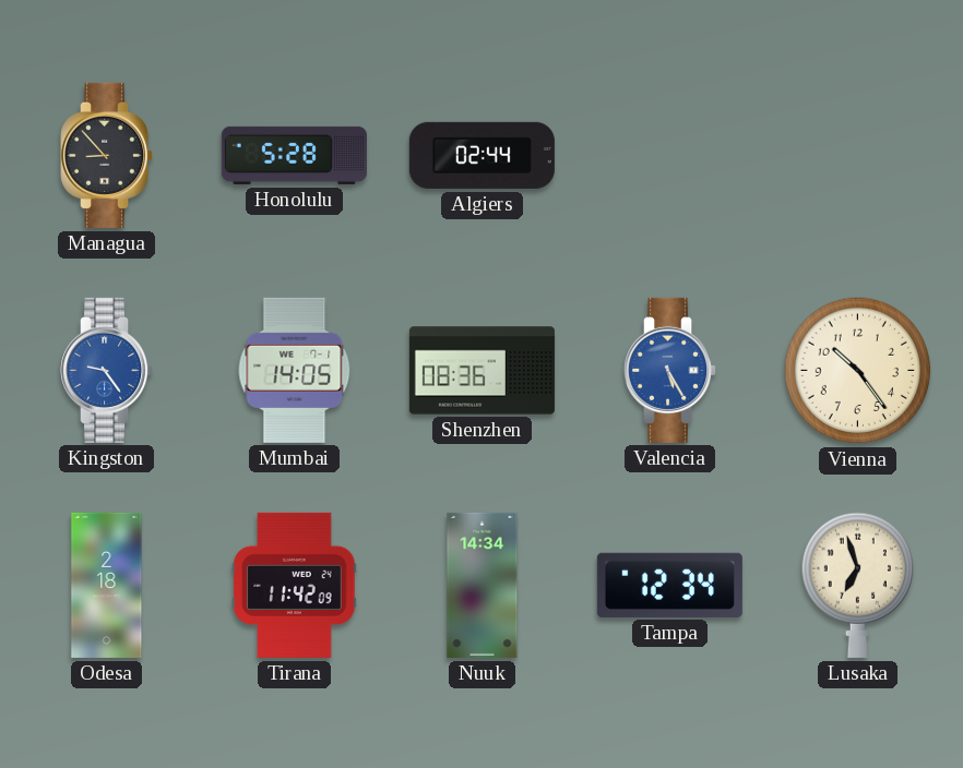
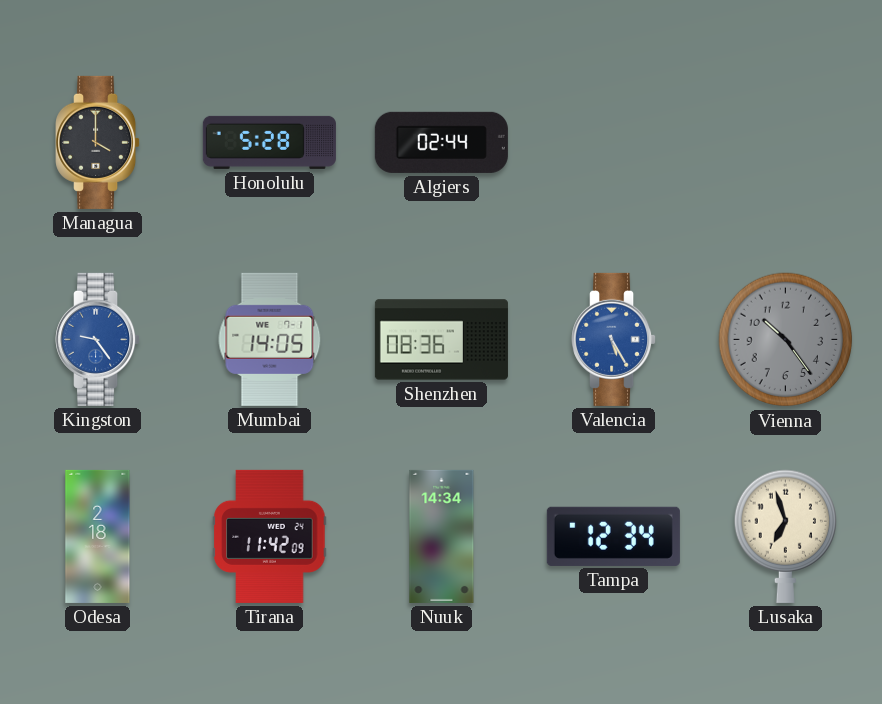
Managua: 8:53 -> 4:00 (98, 142)
Vienna dial: cream -> grey (786, 340)
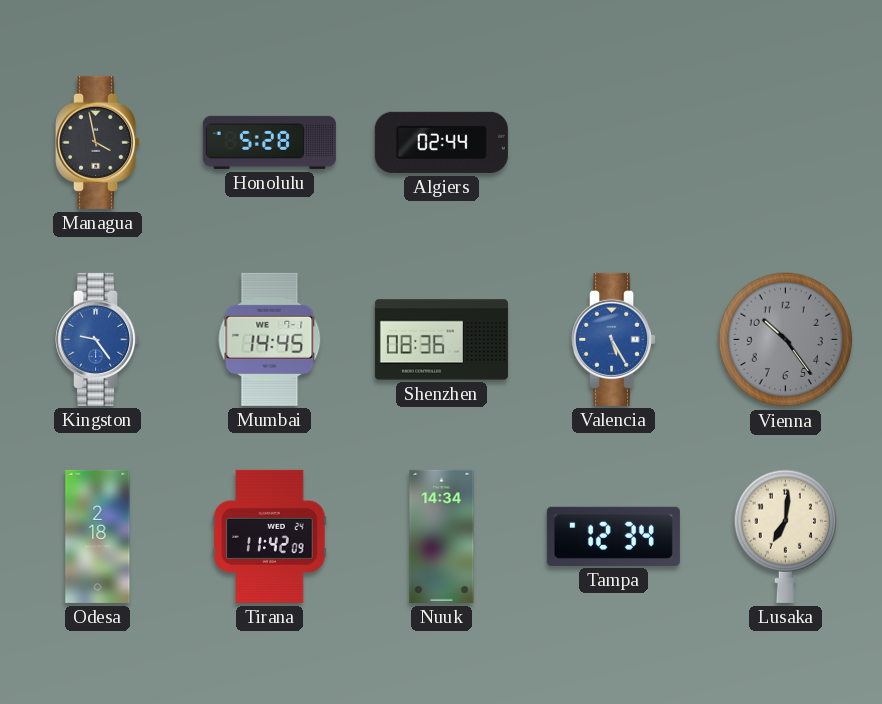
Managua: 4:00 -> 3:58 (98, 142)
Mumbai: 14:05 -> 14:45 (270, 339)
Lusaka: 6:57 -> 7:01 (785, 536)
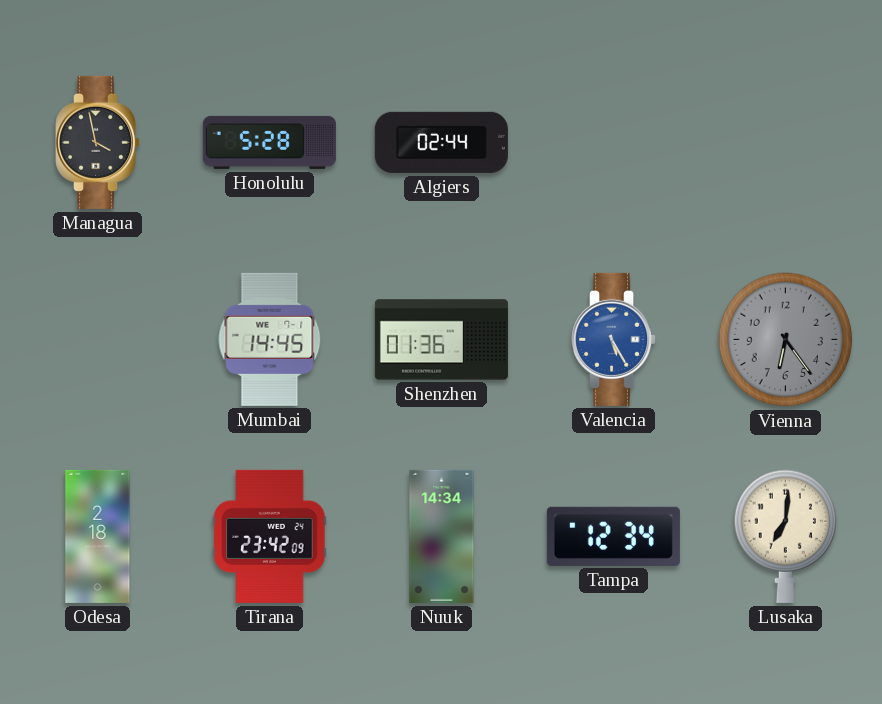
Kingston: 9:24 -> none (98, 339)
Shenzhen: 08:36 -> 01:36 (441, 340)
Vienna: 10:24 -> 6:24 (786, 340)
Tirana: 11:42 -> 23:42 (270, 536)
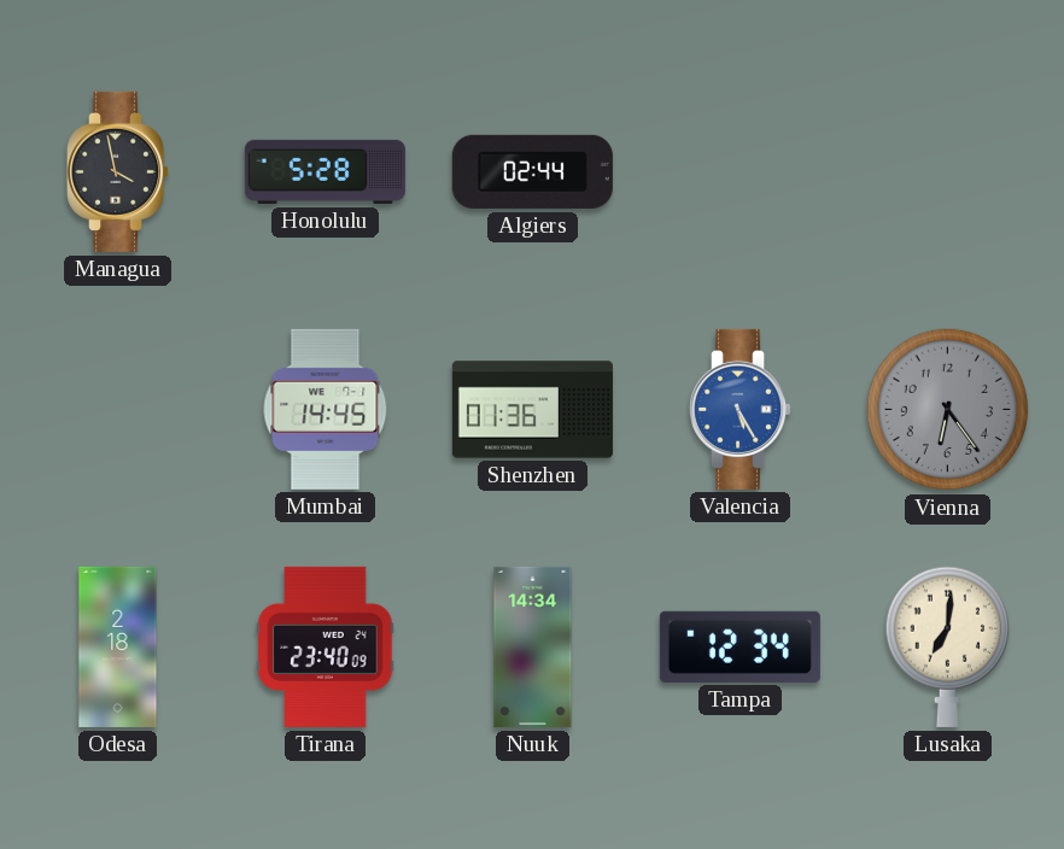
Tirana: 23:42 -> 23:40 (326, 646)
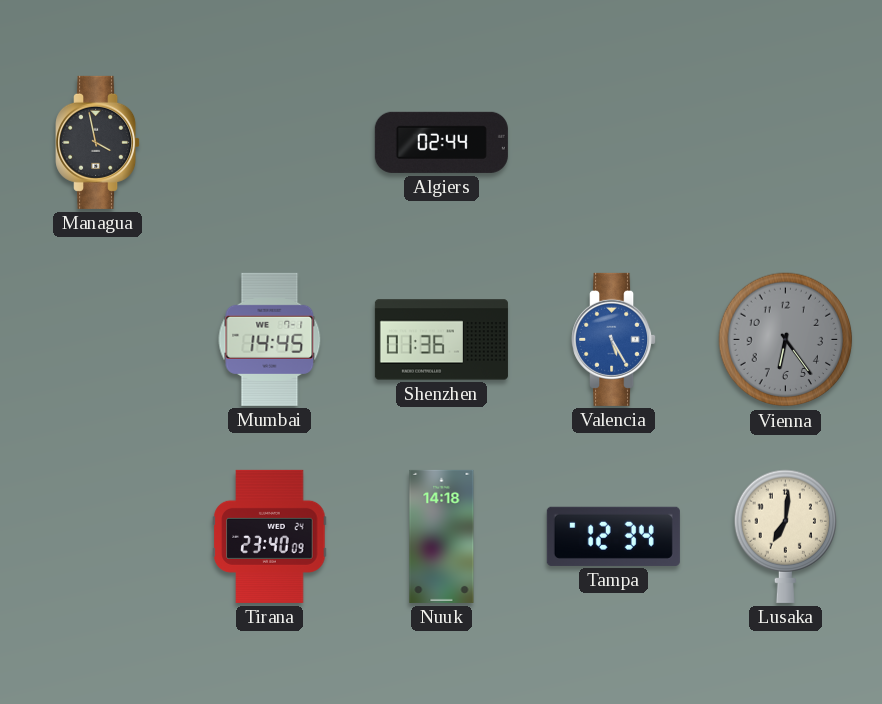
Honolulu: 5:28 -> none (325, 171)
Odesa: 2:18 -> none (118, 646)
Nuuk: 14:34 -> 14:18 (442, 536)
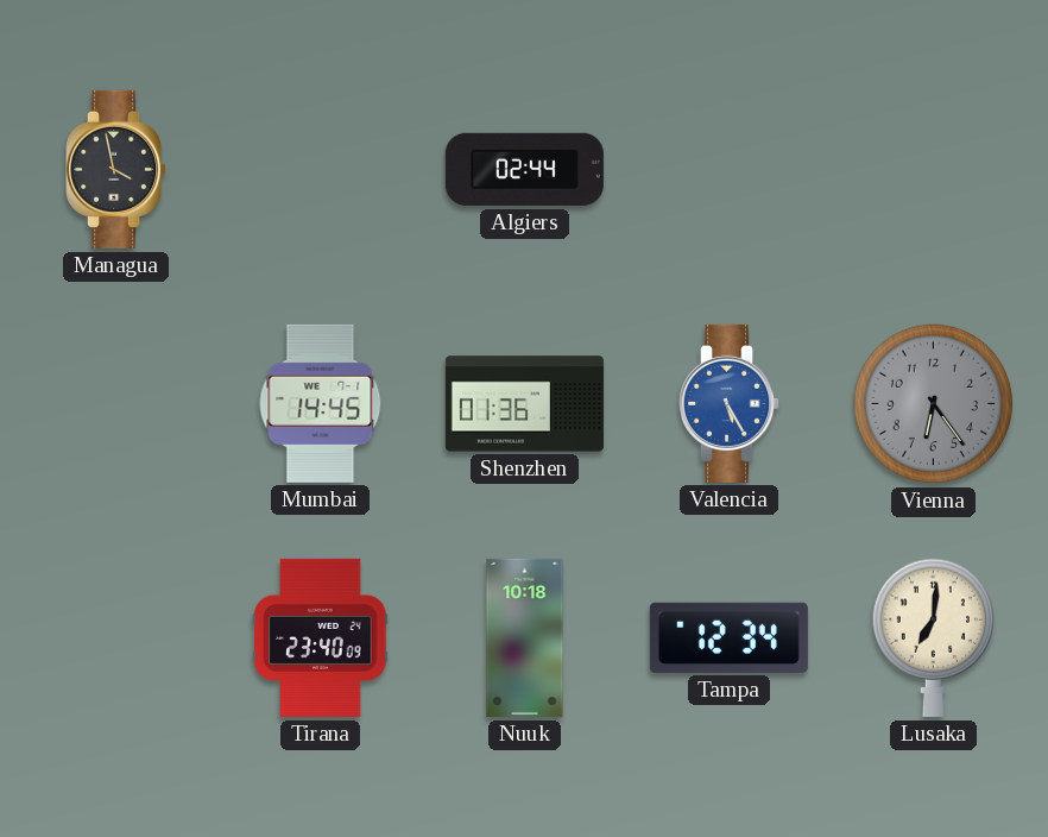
Nuuk: 14:18 -> 10:18 (525, 637)
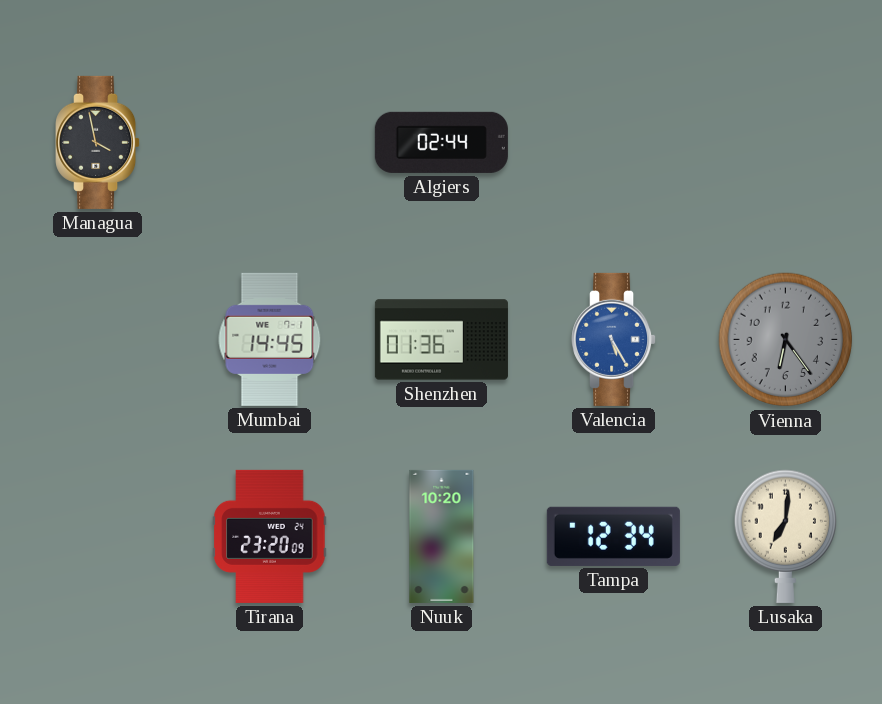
Tirana: 23:40 -> 23:20 (270, 536)
Nuuk: 10:18 -> 10:20 (442, 536)
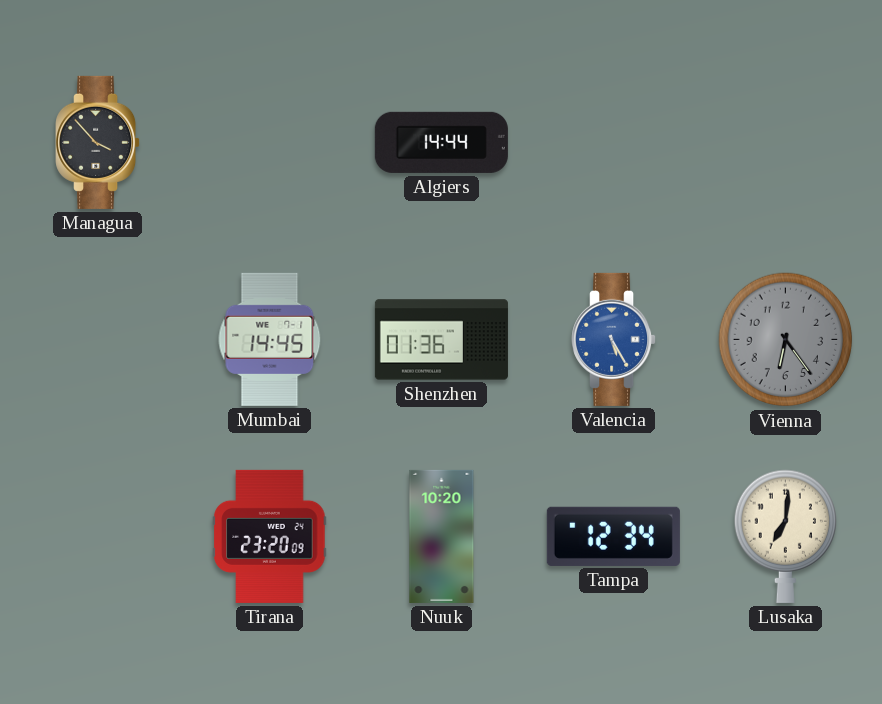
Managua: 3:58 -> 3:53 (98, 142)
Algiers: 02:44 -> 14:44 (441, 142)
